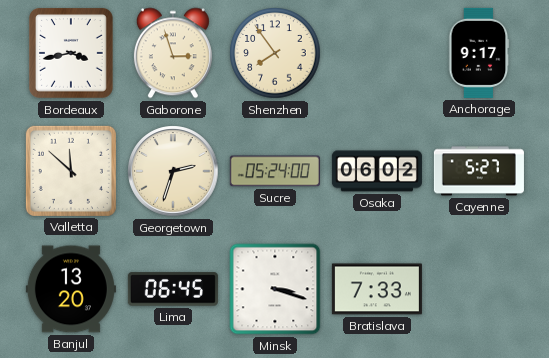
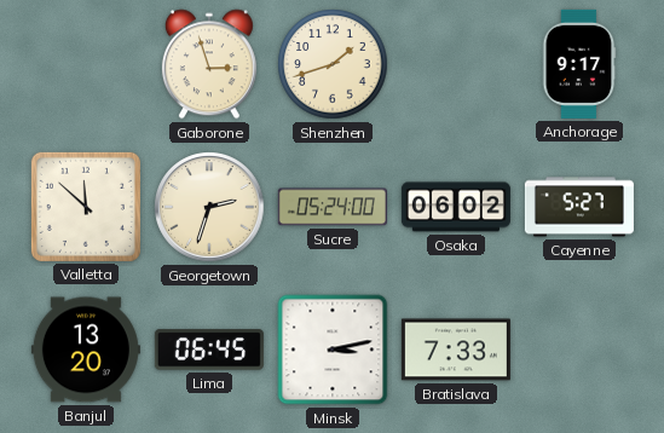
Bordeaux: 3:43 -> none (71, 54)
Shenzhen: 7:54 -> 1:42 (333, 64)
Minsk: 3:18 -> 3:13 (333, 350)
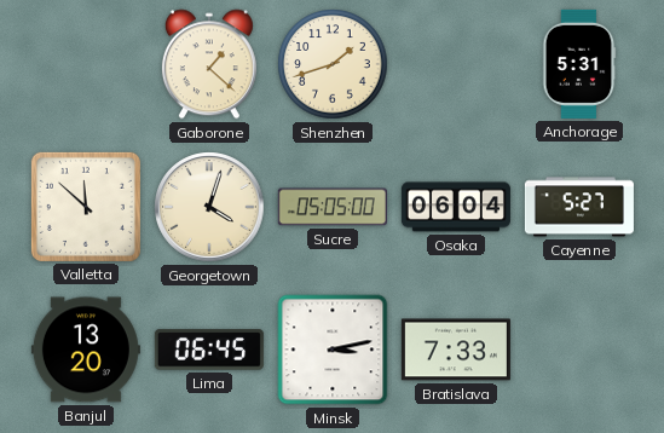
Gaborone: 2:57 -> 1:22 (209, 64)
Anchorage: 9:17 -> 5:31 (579, 64)
Georgetown: 2:33 -> 4:03 (209, 207)
Sucre: 05:24 -> 05:05 (333, 207)
Osaka: 06:02 -> 06:04 (456, 207)
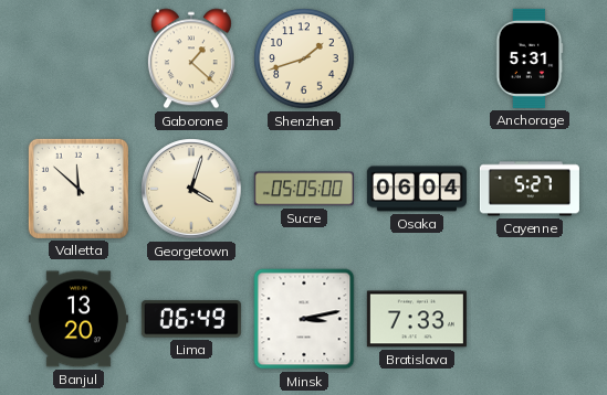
Lima: 06:45 -> 06:49 (191, 319)
